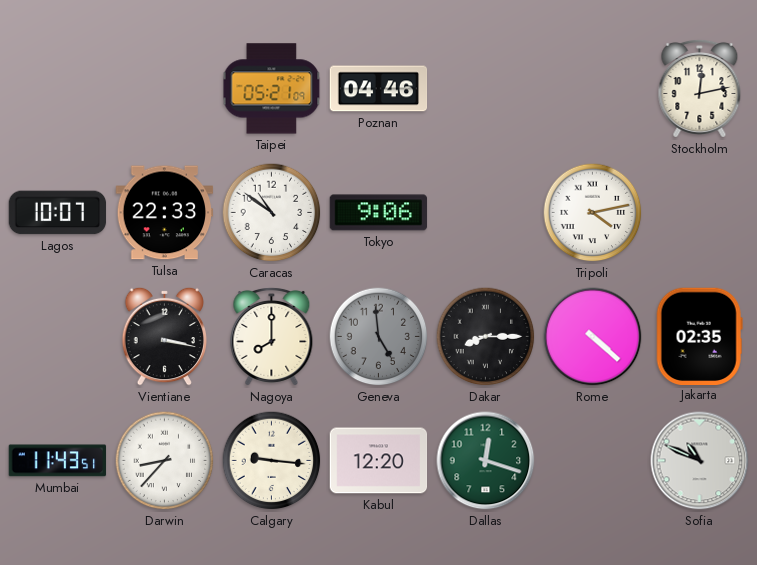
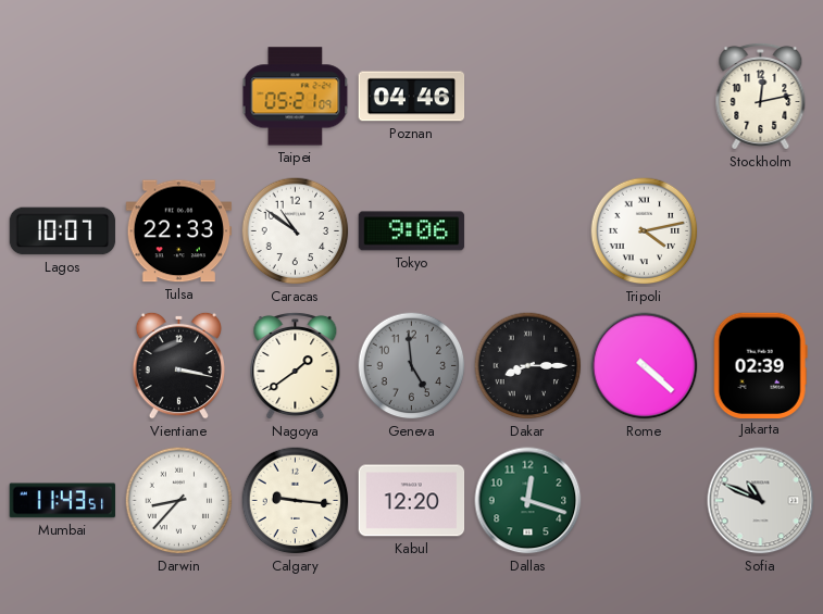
Nagoya: 8:00 -> 1:39 (296, 366)
Jakarta: 02:35 -> 02:39 (760, 365)
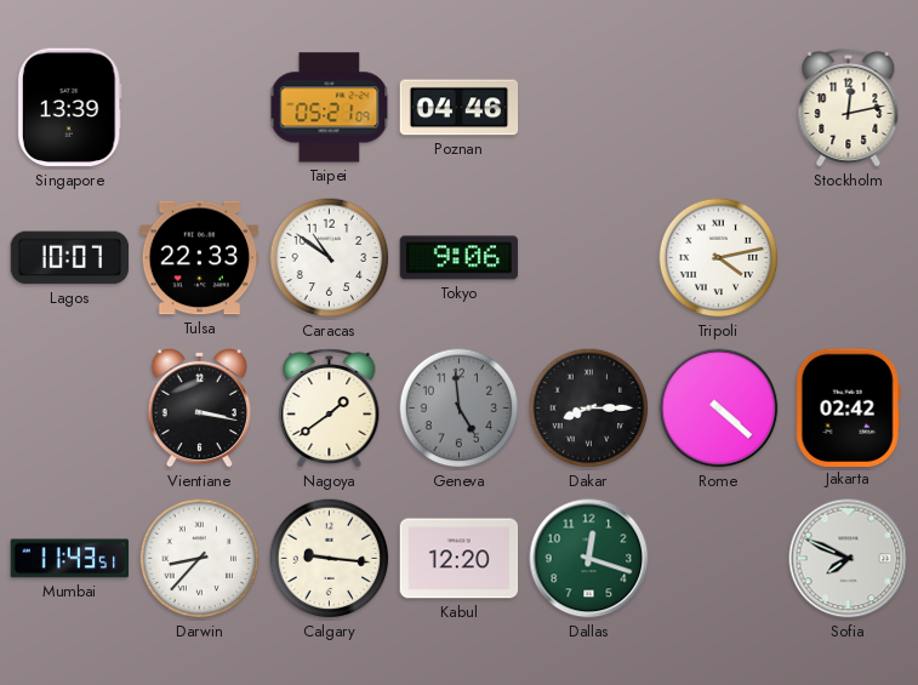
Singapore: none -> 13:39 (69, 108)
Jakarta: 02:39 -> 02:42 (848, 407)
Sofia: 10:49 -> 7:49 (849, 559)
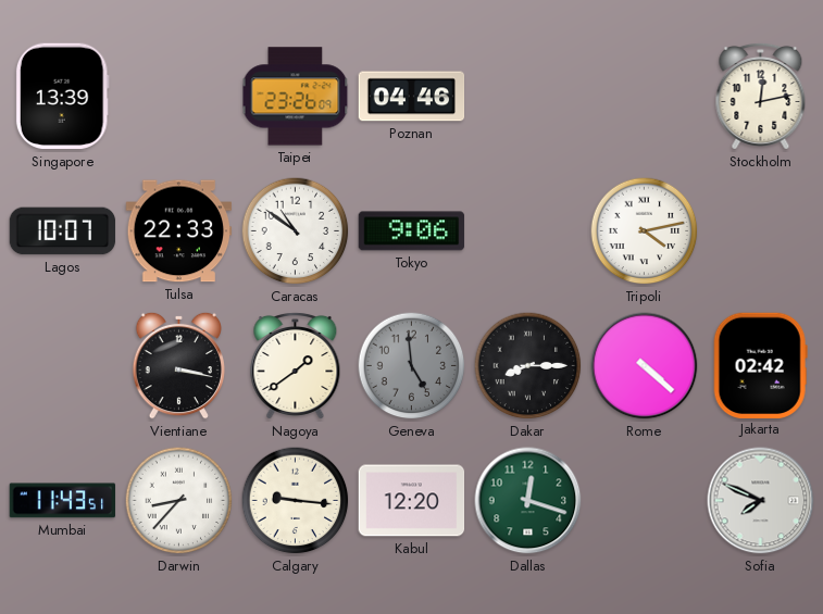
Taipei: 05:21 -> 23:26 (296, 97)
